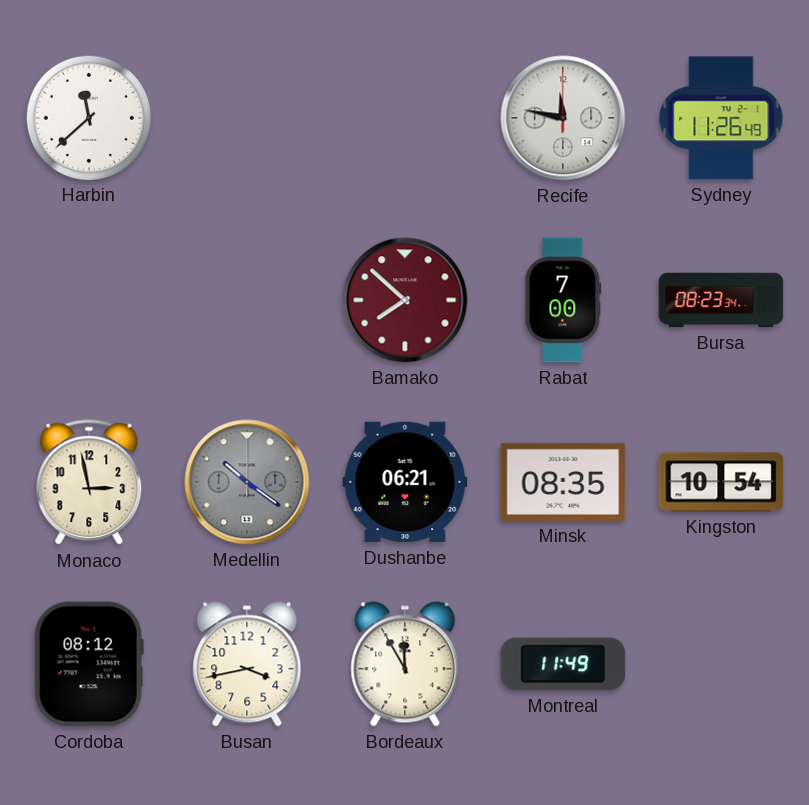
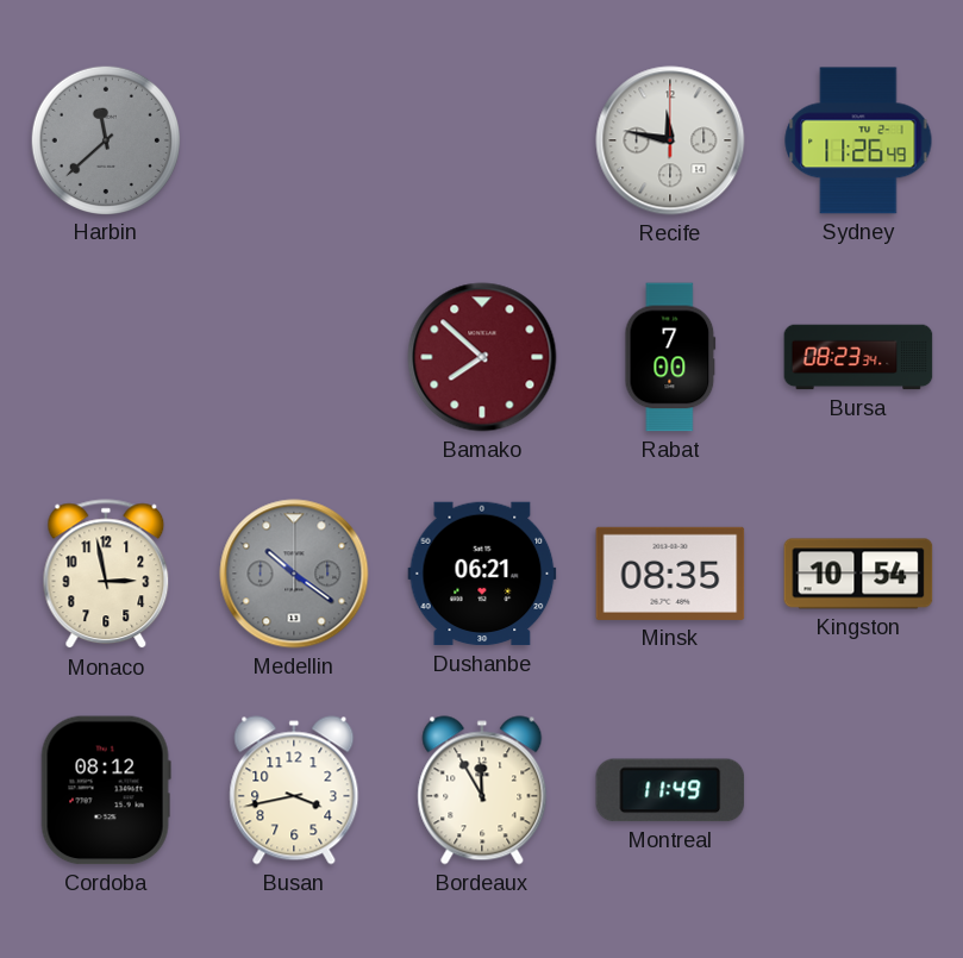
Harbin dial: white -> grey (105, 139)
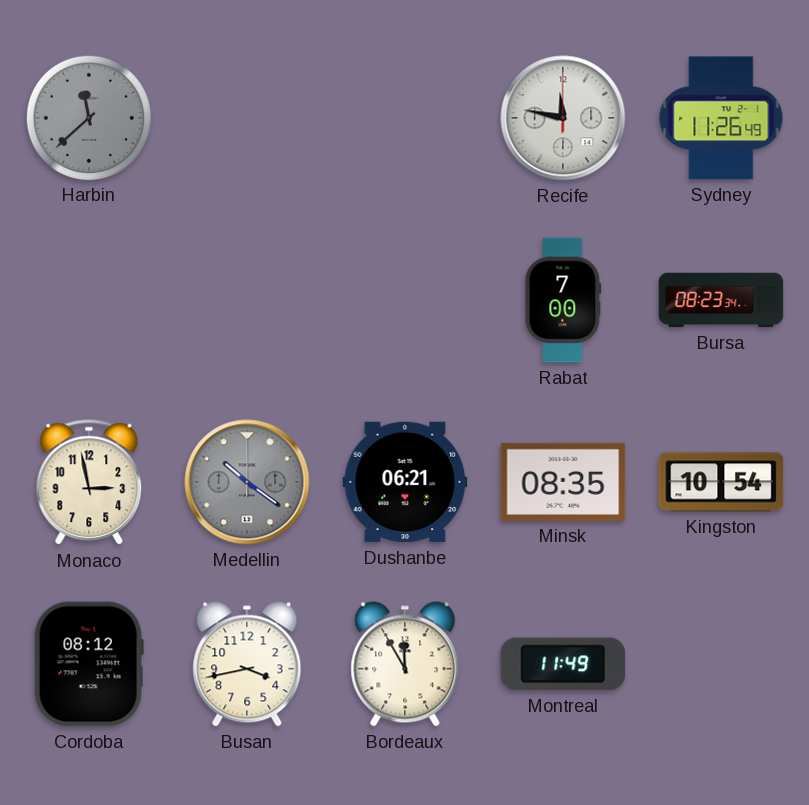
Bamako: 7:52 -> none (482, 357)
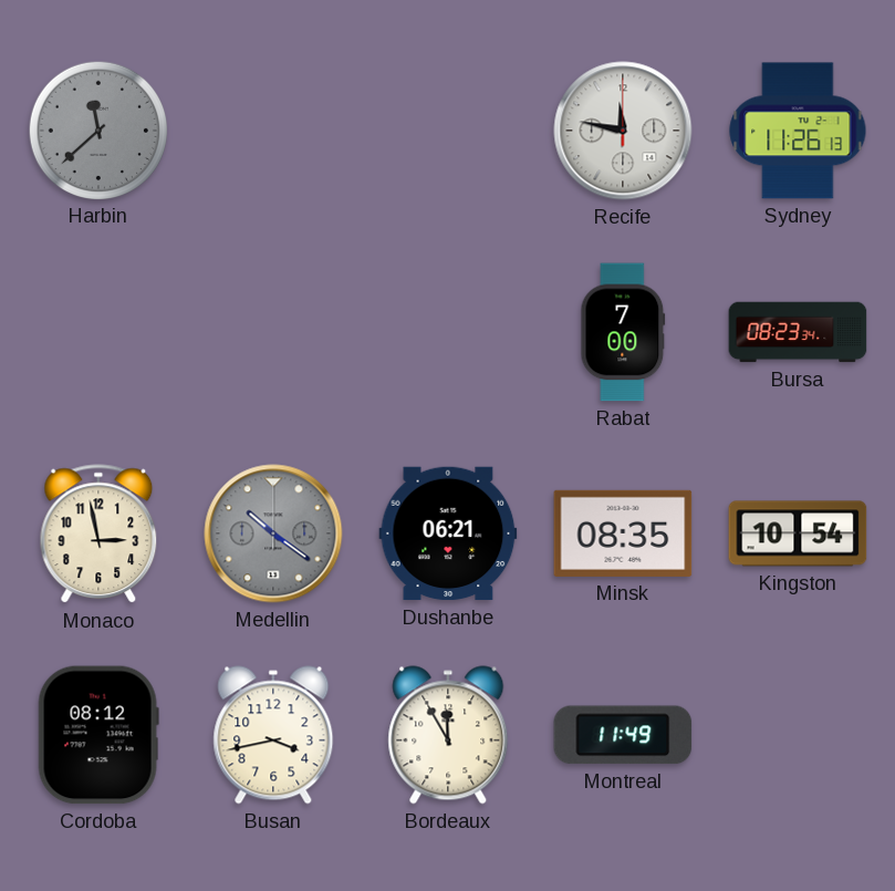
Sydney: 11:26:49 -> 11:26:13 (798, 131)
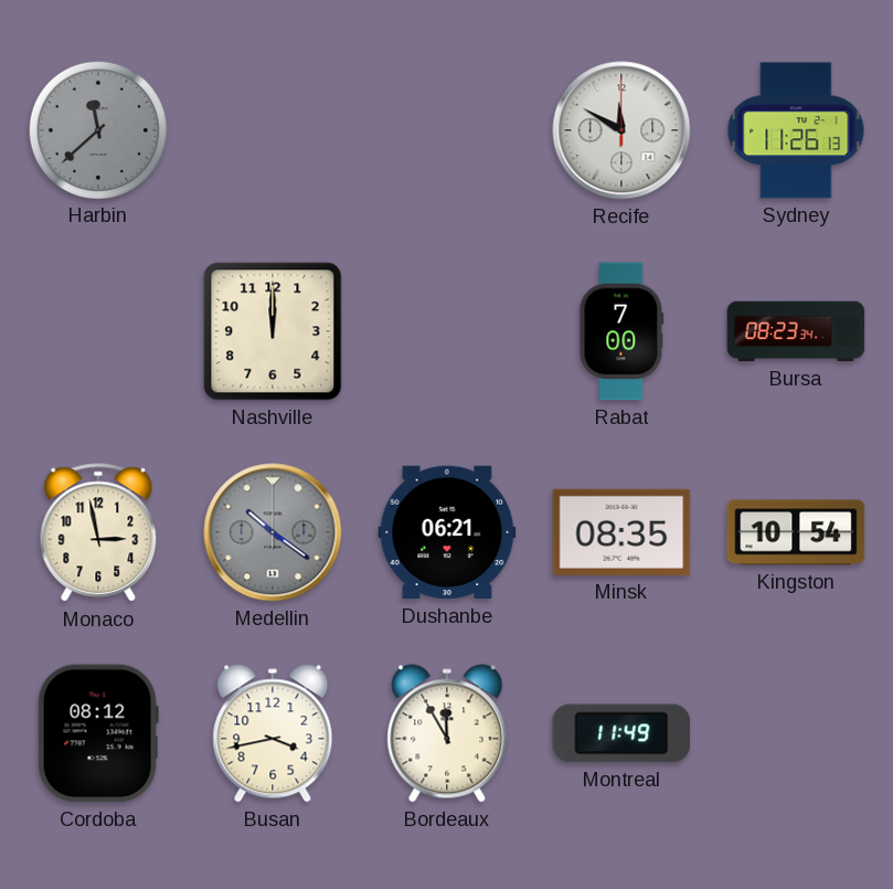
Recife: 11:47 -> 11:50 (621, 130)
Nashville: none -> 12:00 (273, 331)
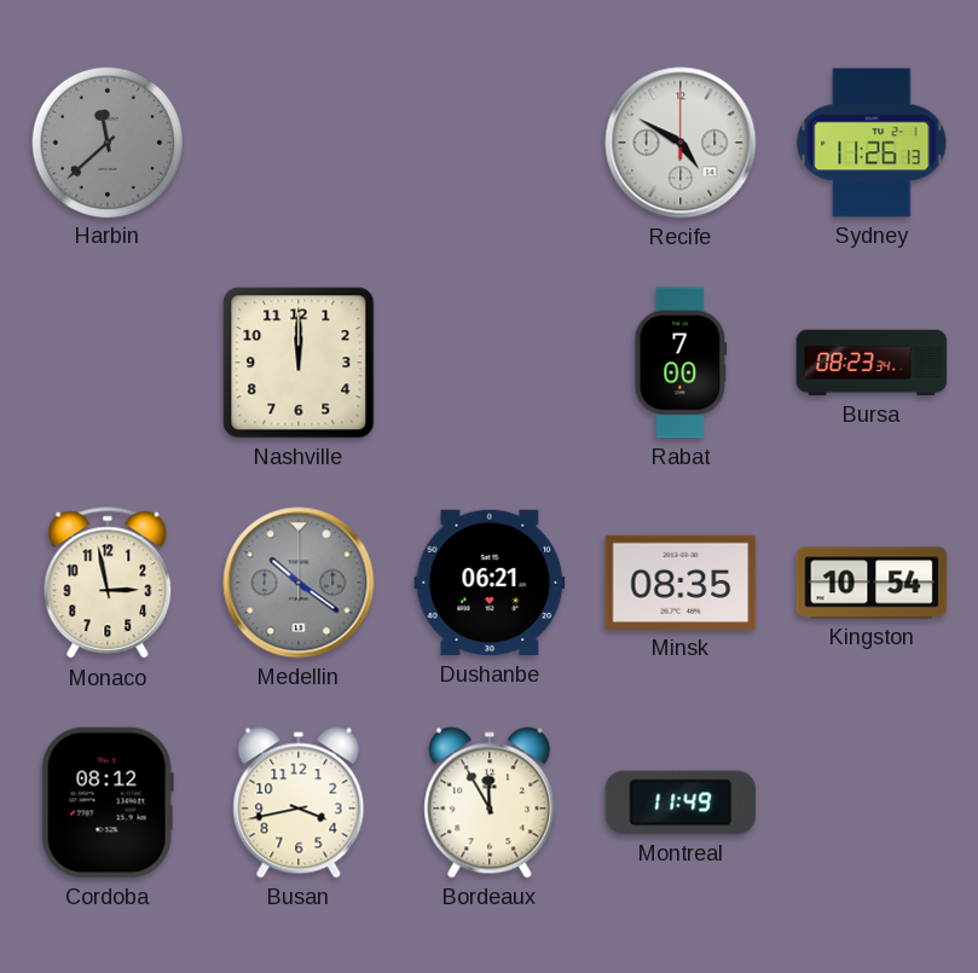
Recife: 11:50 -> 4:50 (681, 143)
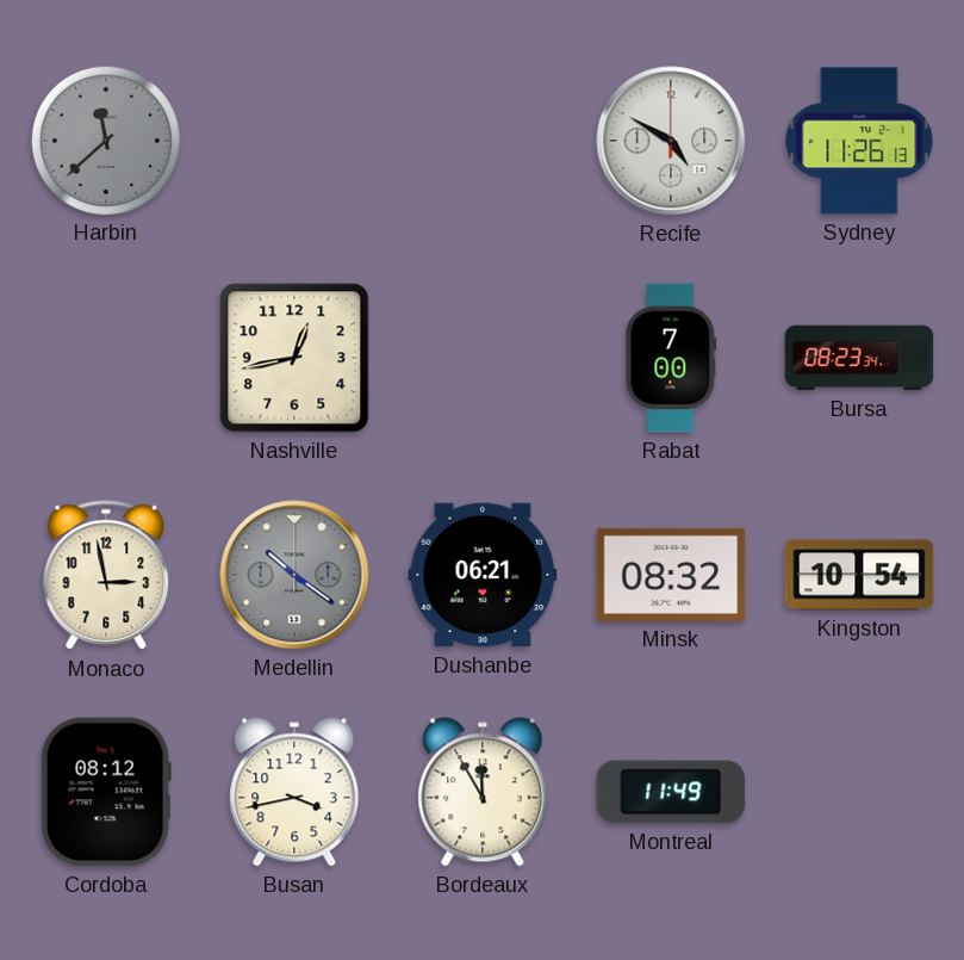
Nashville: 12:00 -> 12:43 (294, 358)
Minsk: 08:35 -> 08:32 (671, 575)
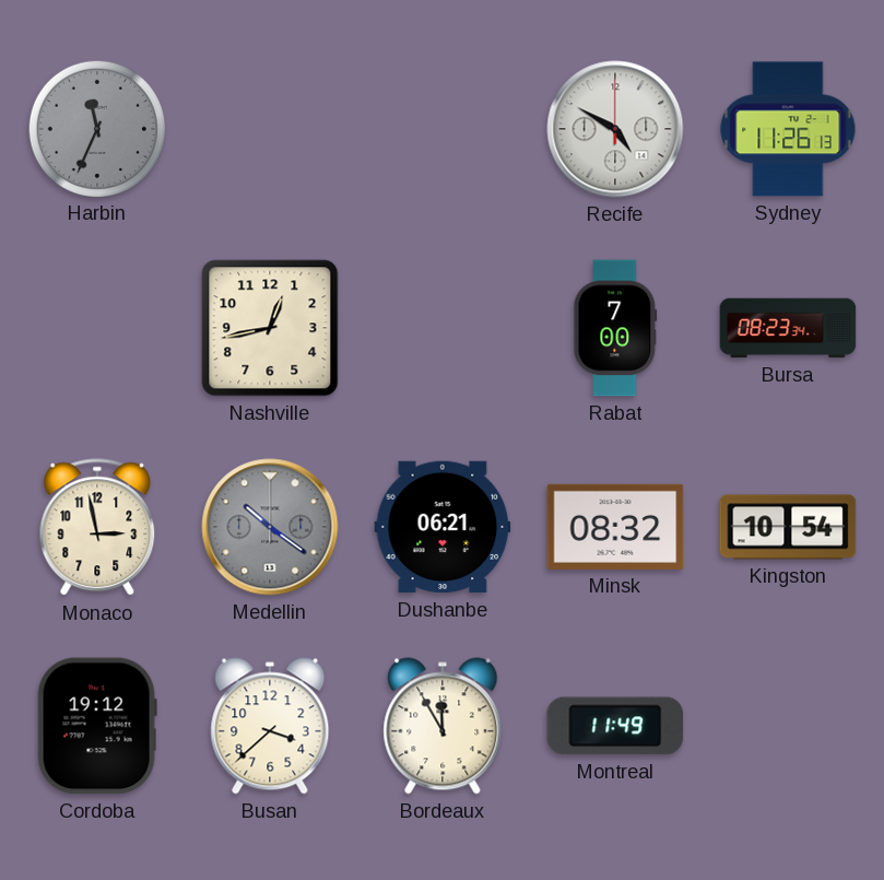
Harbin: 11:38 -> 11:34 (96, 128)
Cordoba: 08:12 -> 19:12 (97, 726)
Busan: 3:43 -> 3:38 (270, 726)
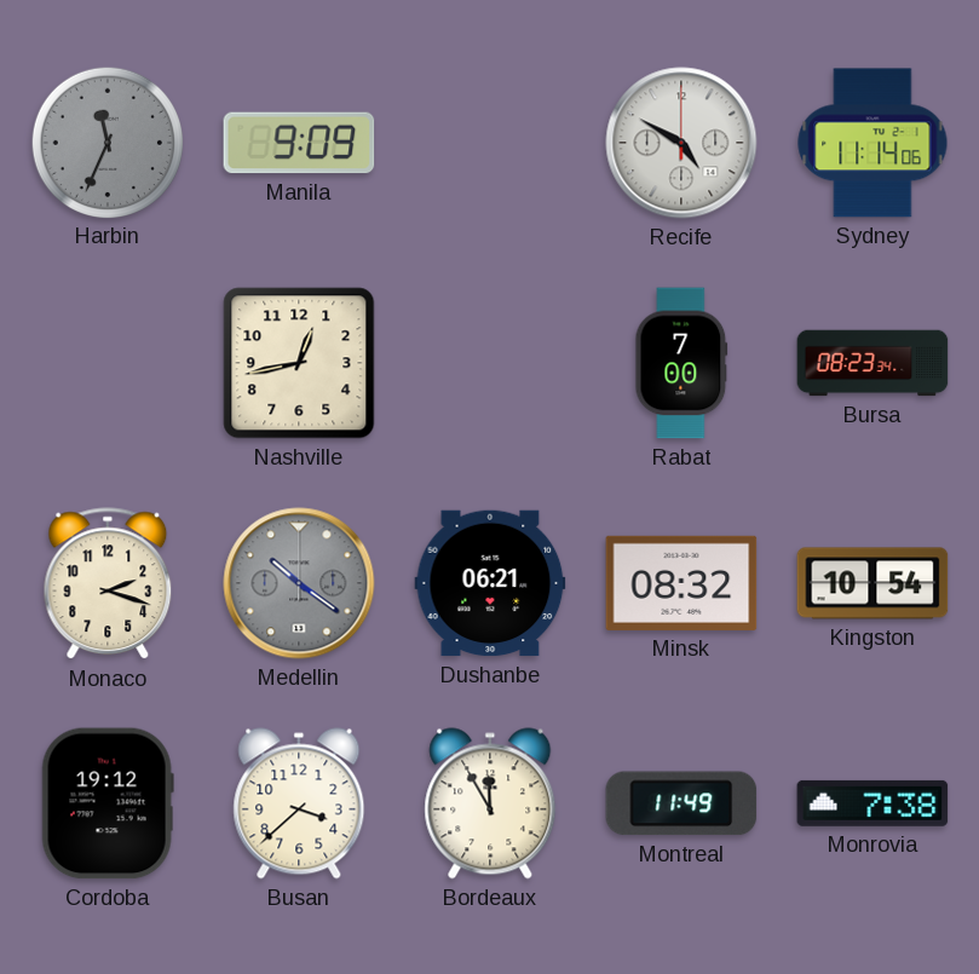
Manila: none -> 9:09 (299, 143)
Sydney: 11:26 -> 11:14 (873, 143)
Monaco: 2:58 -> 2:18 (108, 584)
Monrovia: none -> 7:38 (873, 803)
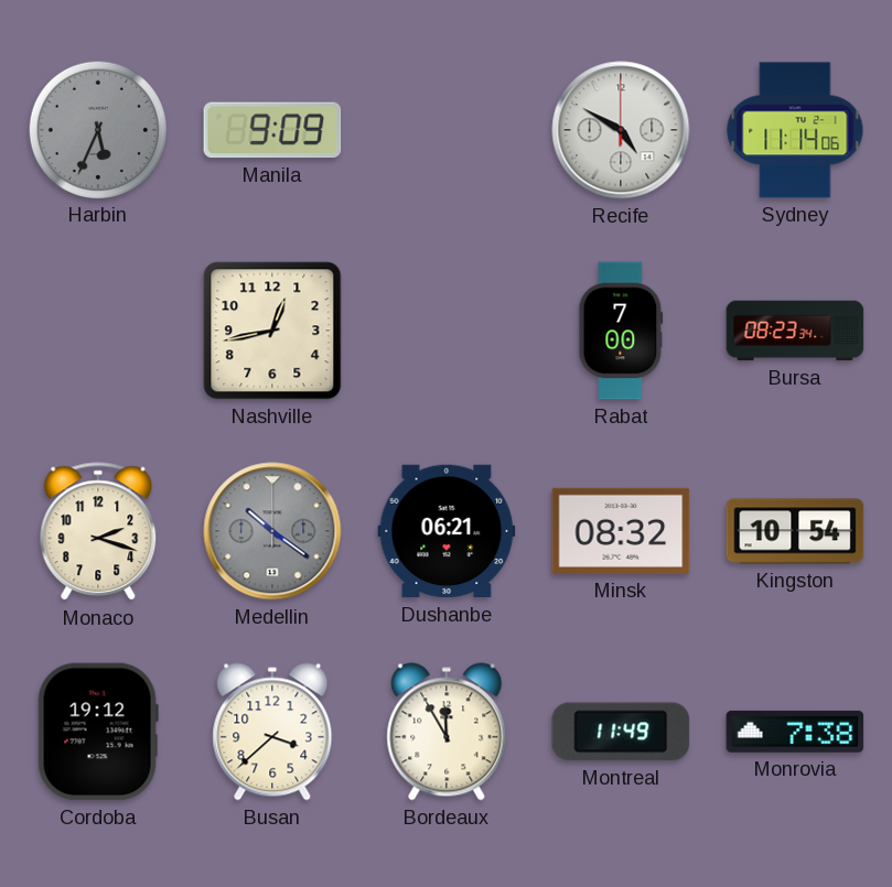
Harbin: 11:34 -> 5:34 (97, 129)
